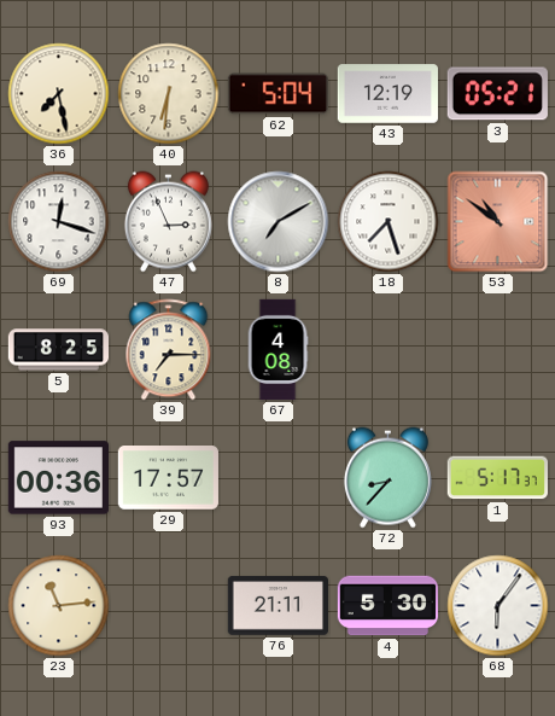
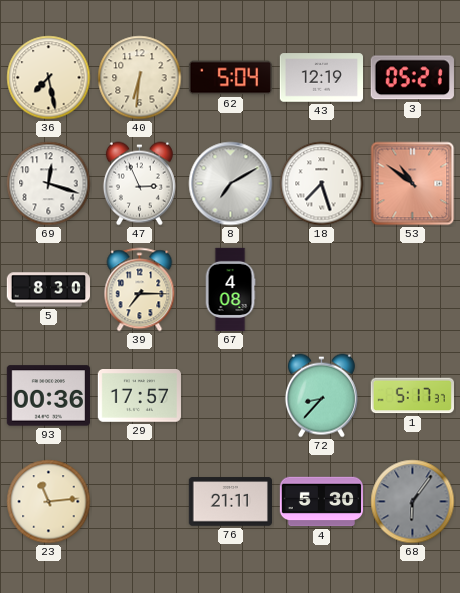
5: 8:25 -> 8:30 (49, 290)
68 dial: white -> grey (413, 502)
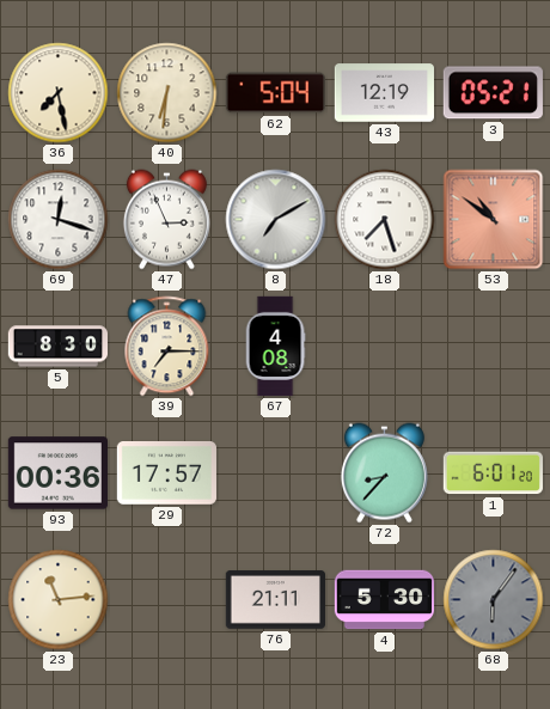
1: 5:17 -> 6:01 (493, 473)
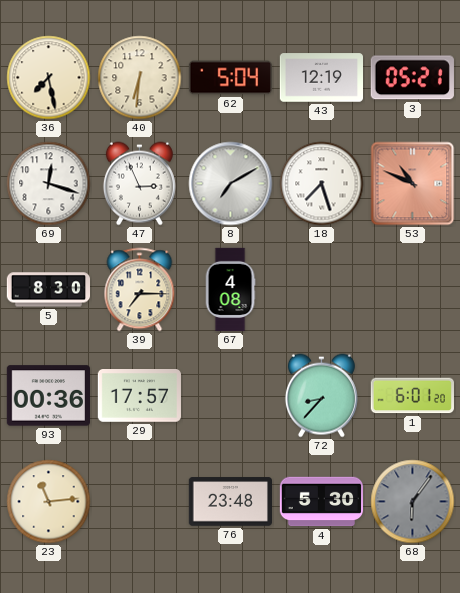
53: 10:51 -> 10:49 (413, 184)
76: 21:11 -> 23:48 (230, 502)
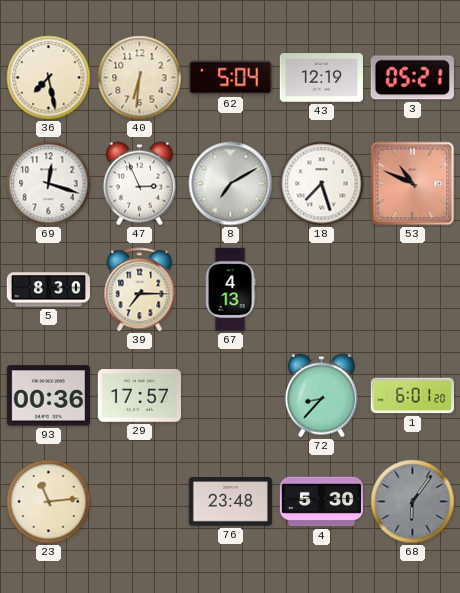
67: 4:08 -> 4:13 (230, 290)
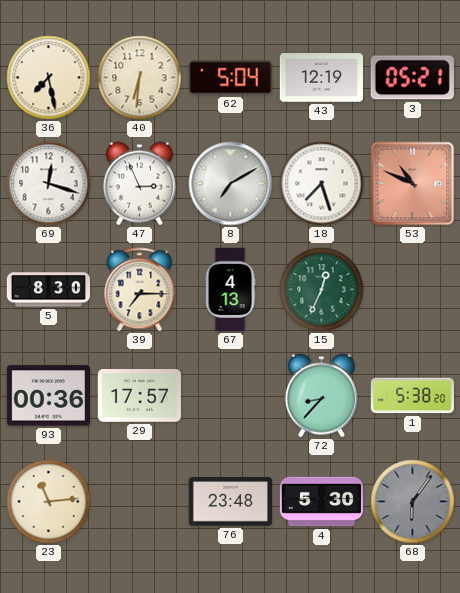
15: none -> 12:34 (322, 290)
1: 6:01 -> 5:38 (412, 396)
